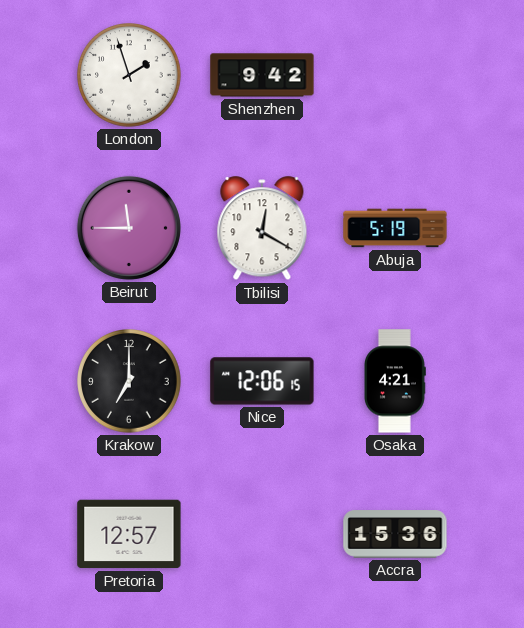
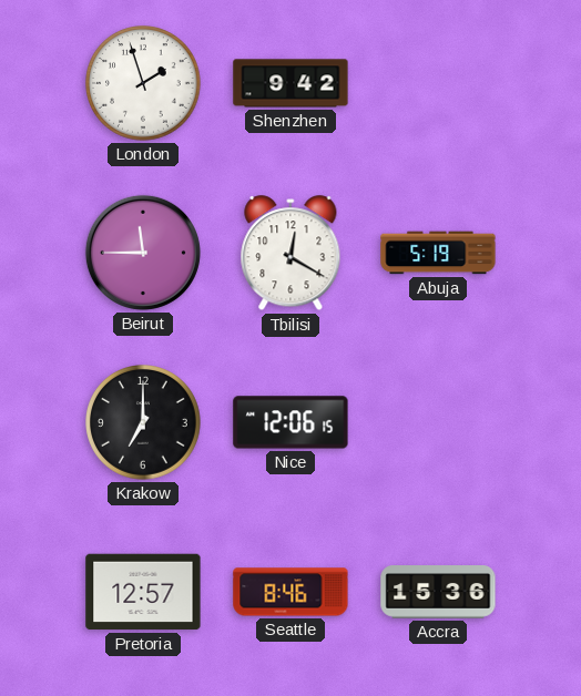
Osaka: 4:21 -> none (395, 381)
Seattle: none -> 8:46 (290, 592)
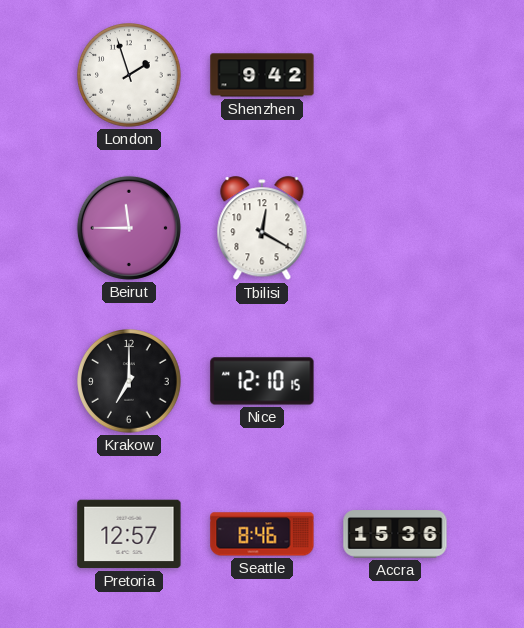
Abuja: 5:19 -> none (438, 253)
Nice: 12:06 -> 12:10 (262, 381)
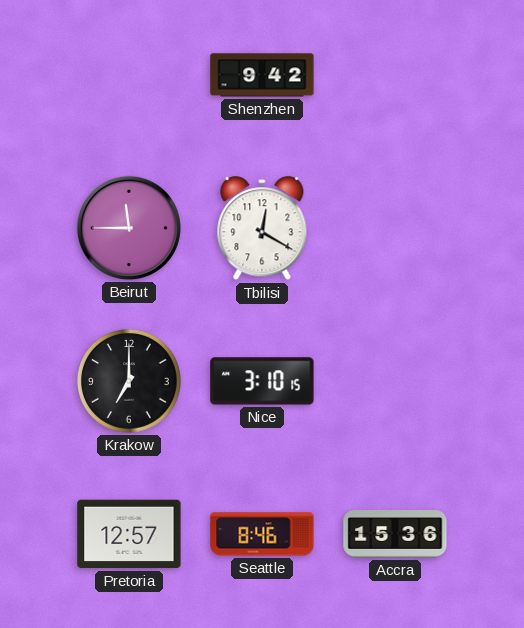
London: 1:57 -> none (130, 76)
Nice: 12:10 -> 3:10 (262, 381)
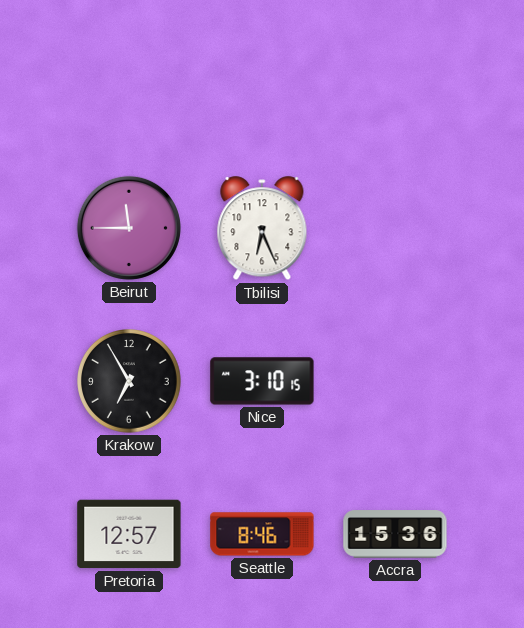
Shenzhen: 9:42 -> none (262, 75)
Tbilisi: 12:20 -> 6:26 (262, 229)
Krakow: 7:00 -> 6:55 (130, 382)
